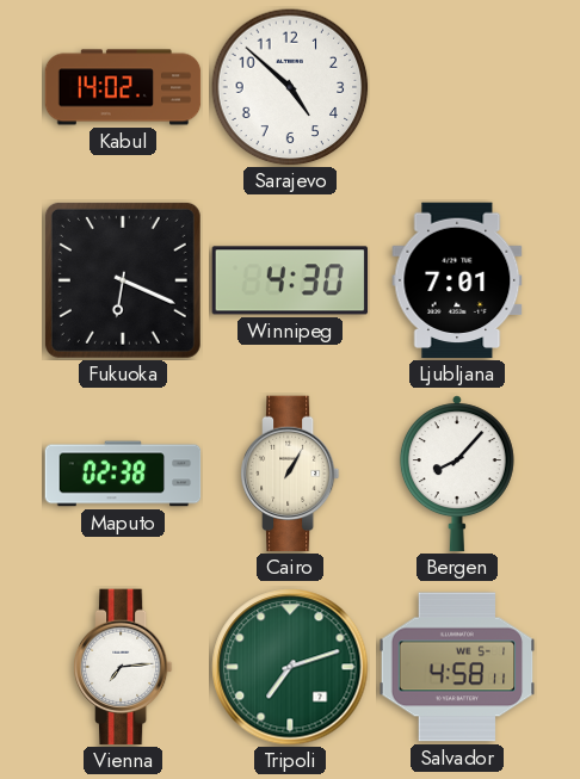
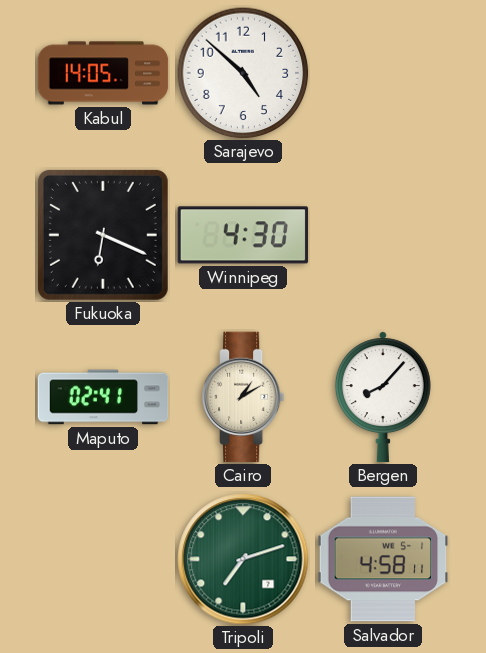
Kabul: 14:02 -> 14:05 (103, 73)
Ljubljana: 7:01 -> none (457, 280)
Maputo: 02:38 -> 02:41 (103, 397)
Cairo: 1:05 -> 1:10 (243, 397)
Vienna: 7:14 -> none (123, 667)
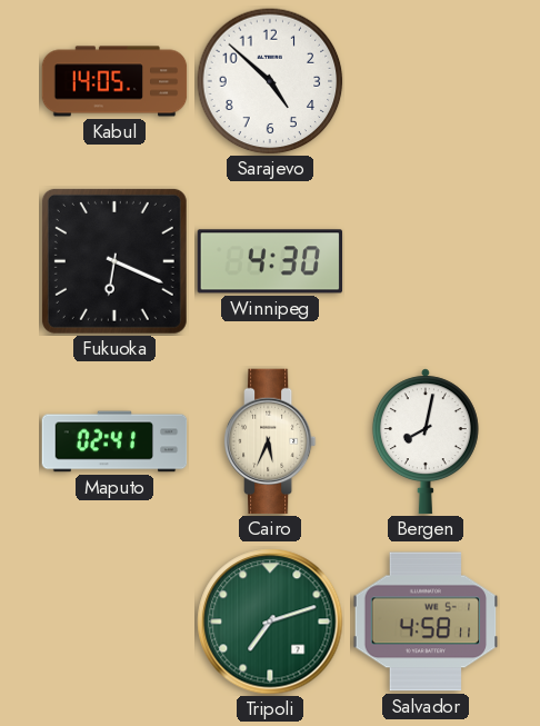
Cairo: 1:10 -> 5:34 (270, 441)
Bergen: 8:07 -> 8:02 (426, 441)
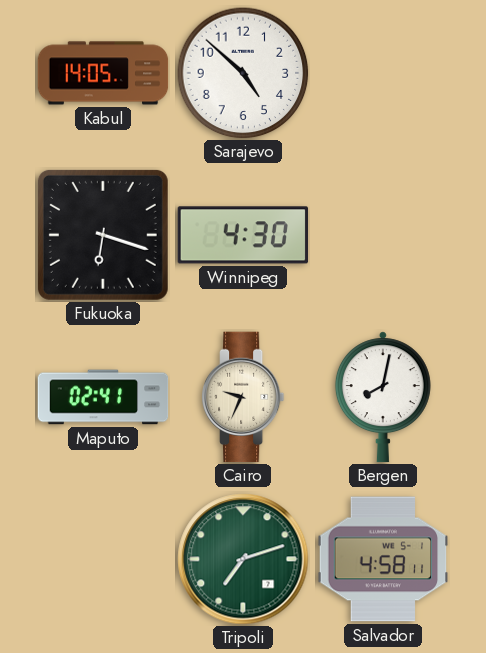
Fukuoka: 6:19 -> 6:18 (103, 235)
Cairo: 5:34 -> 9:34 (243, 397)
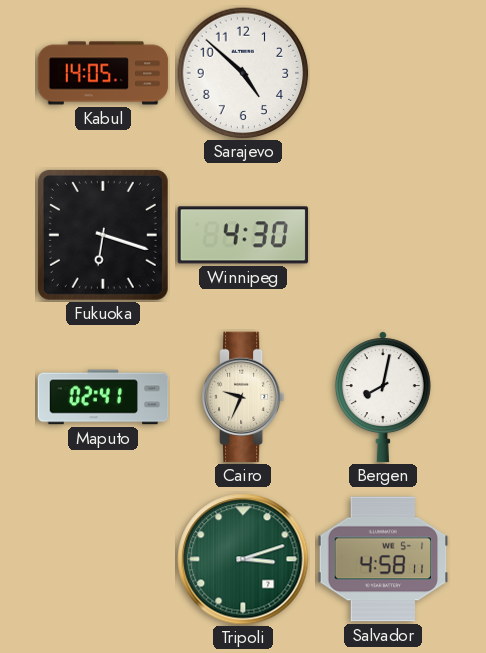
Tripoli: 7:12 -> 3:12 (243, 559)
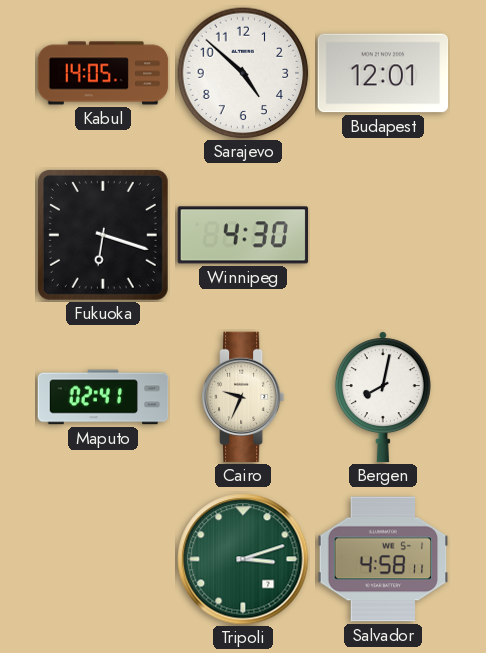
Budapest: none -> 12:01 (383, 73)
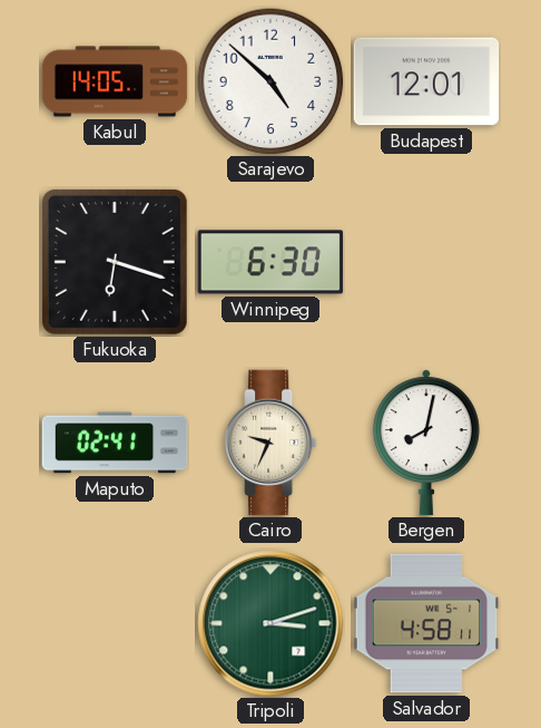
Winnipeg: 4:30 -> 6:30 (270, 262)
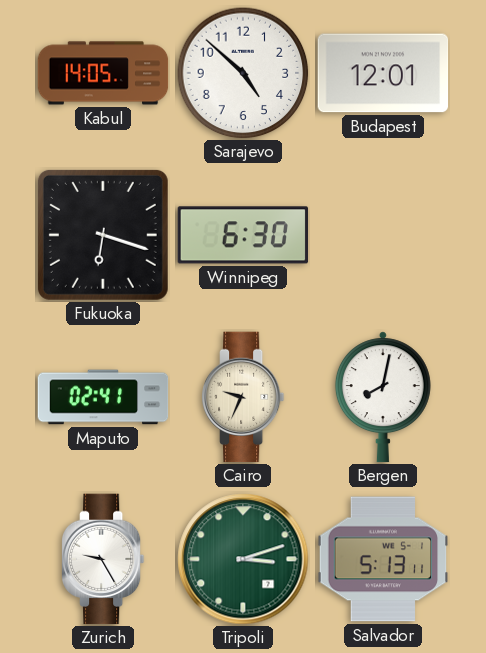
Zurich: none -> 9:25 (103, 559)
Salvador: 4:58 -> 5:13 (383, 559)
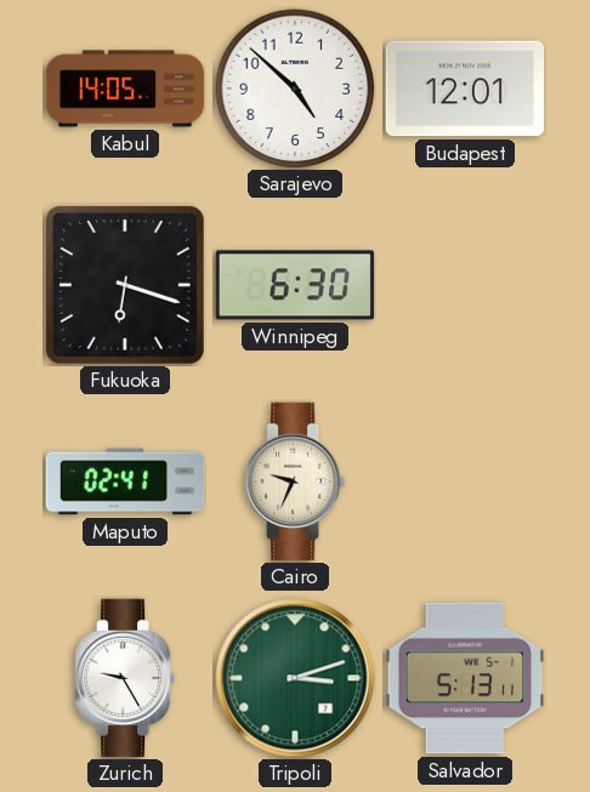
Bergen: 8:02 -> none (383, 397)
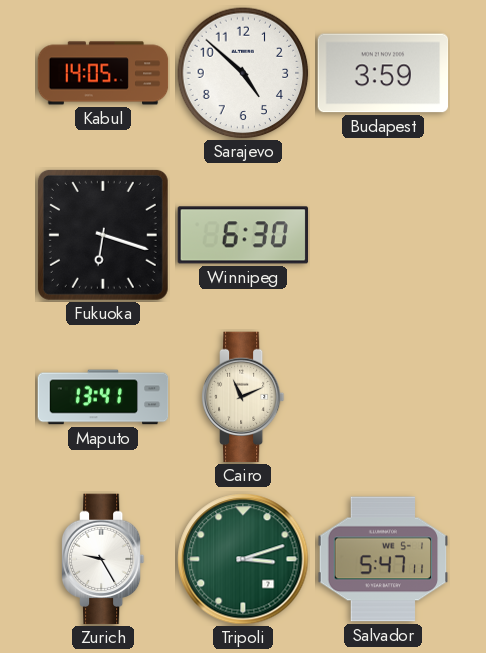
Budapest: 12:01 -> 3:59 (383, 73)
Maputo: 02:41 -> 13:41 (103, 397)
Cairo: 9:34 -> 11:11 (243, 397)
Salvador: 5:13 -> 5:47 (383, 559)
